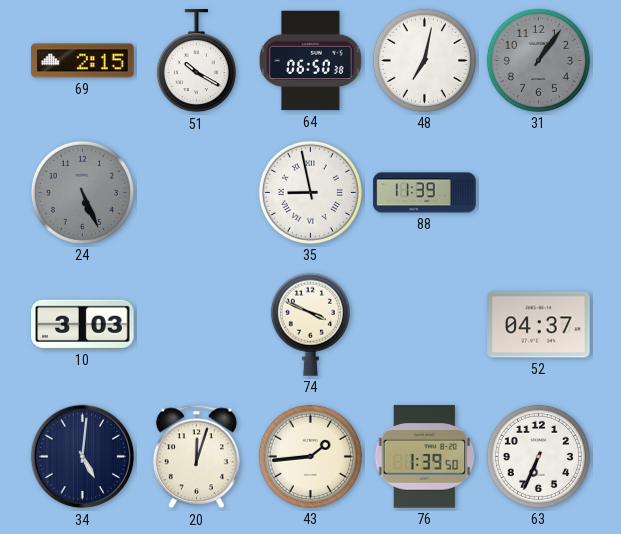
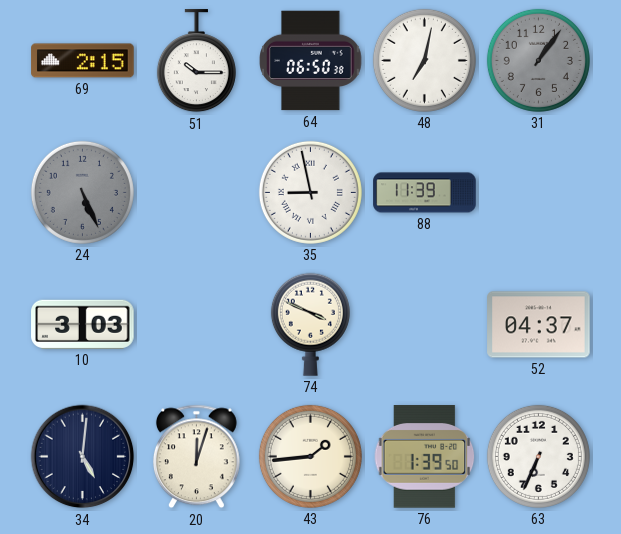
51: 10:20 -> 10:15 (196, 61)
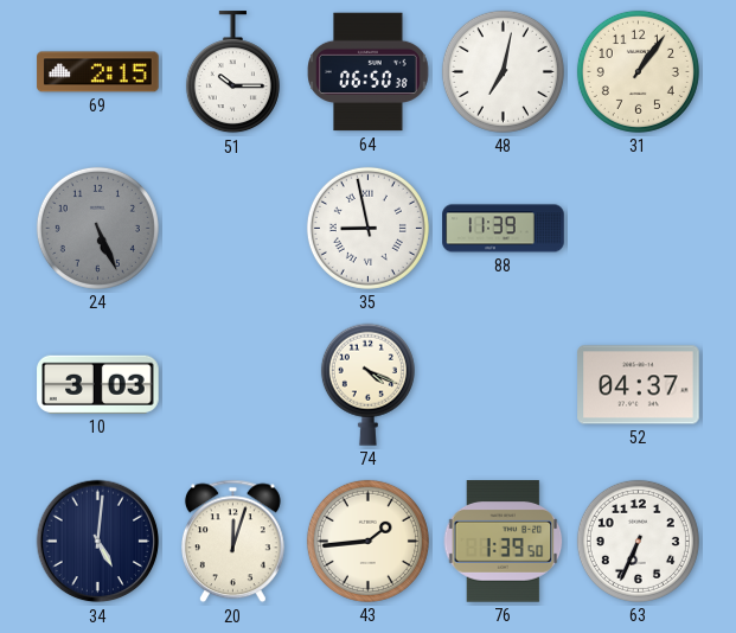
31 dial: grey -> cream (638, 71)
74: 3:49 -> 4:19 (367, 384)
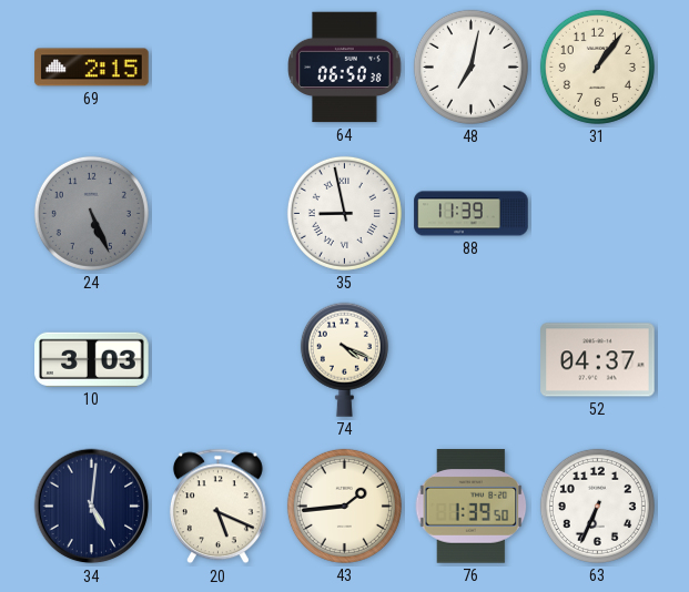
51: 10:15 -> none (232, 72)
20: 12:03 -> 5:19 (217, 507)
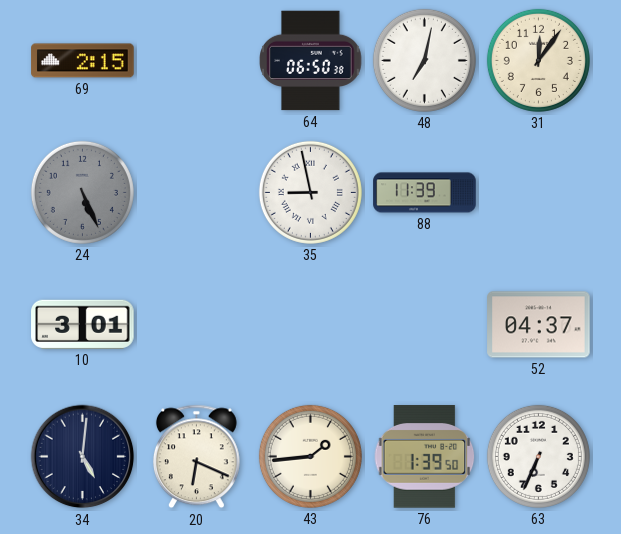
31: 1:06 -> 12:06 (538, 60)
10: 3:03 -> 3:01 (83, 324)
74: 4:19 -> none (344, 359)
20: 5:19 -> 6:19 (196, 457)
